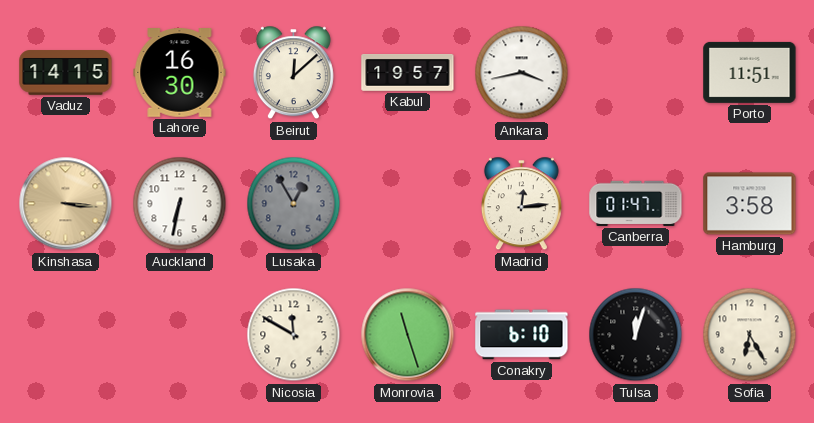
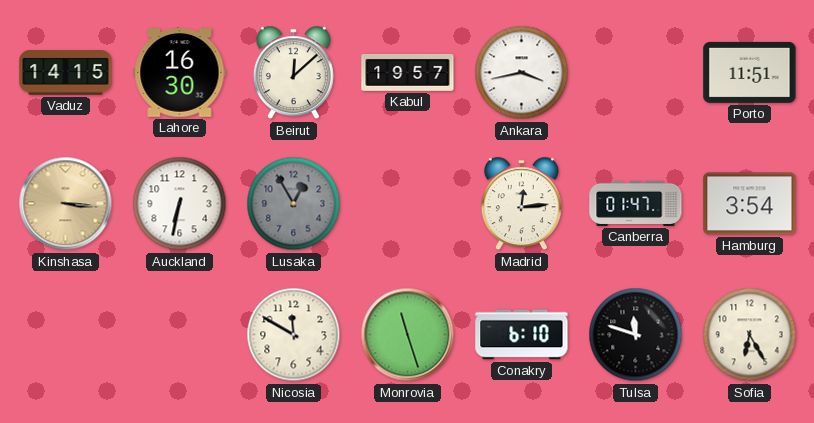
Hamburg: 3:58 -> 3:54 (750, 204)
Tulsa: 12:03 -> 11:48 (636, 335)
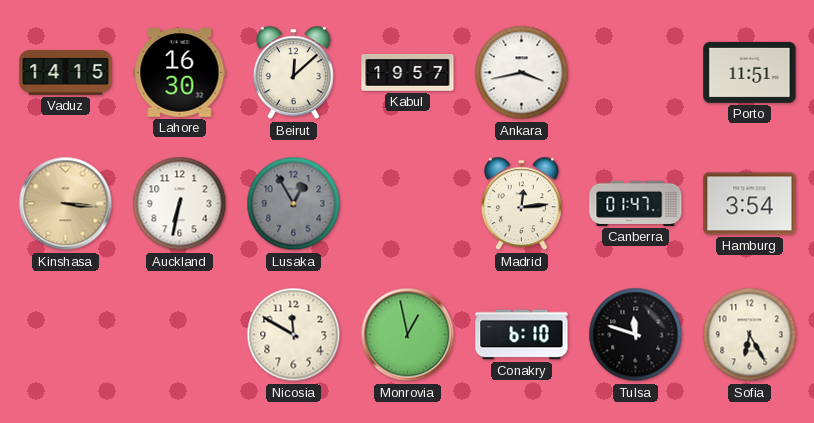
Monrovia: 11:27 -> 12:58 (408, 335)
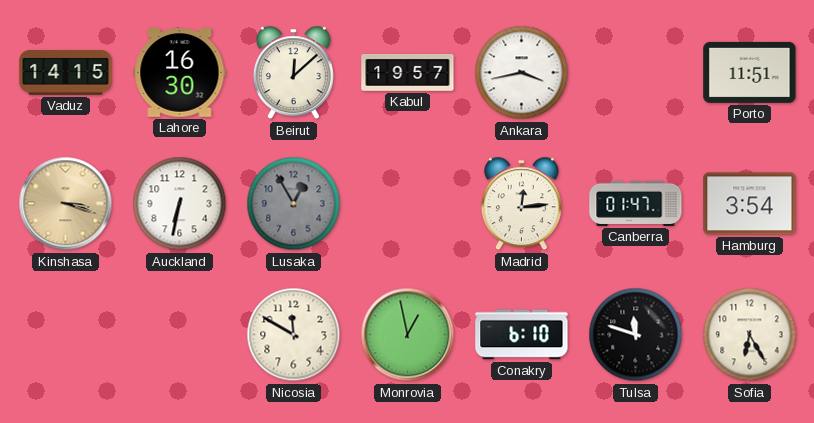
Kinshasa: 3:16 -> 3:18 (66, 204)
